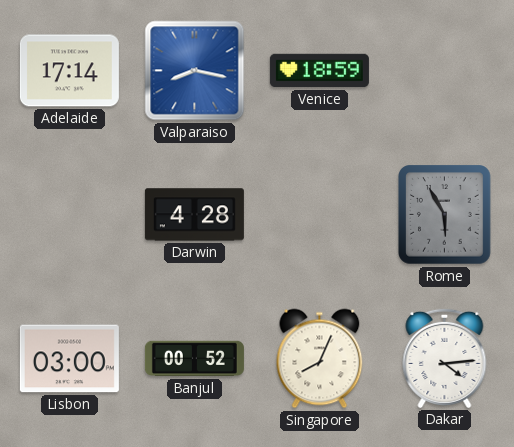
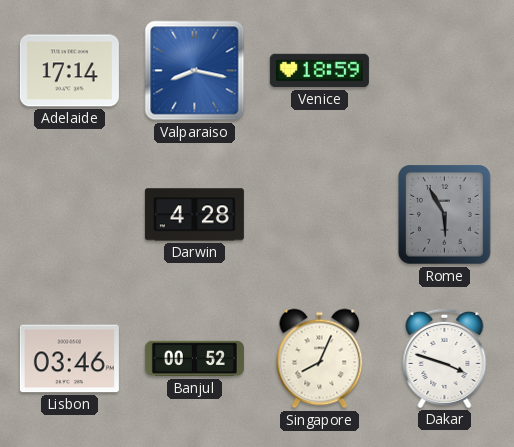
Lisbon: 03:00 -> 03:46 (69, 359)
Dakar: 4:14 -> 3:48 (445, 358)
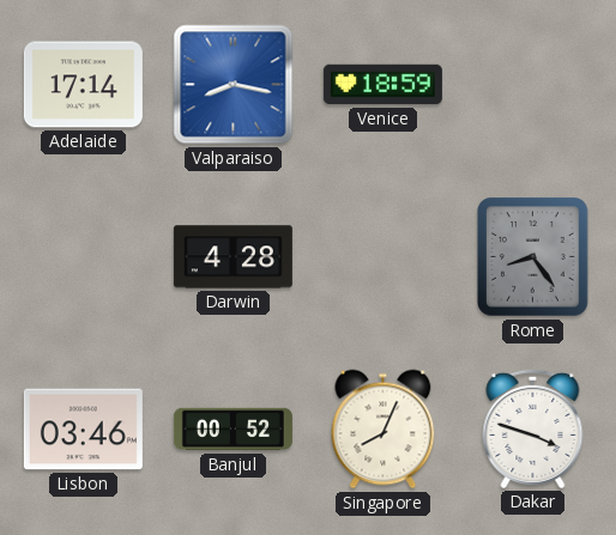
Rome: 5:55 -> 8:24 (533, 257)
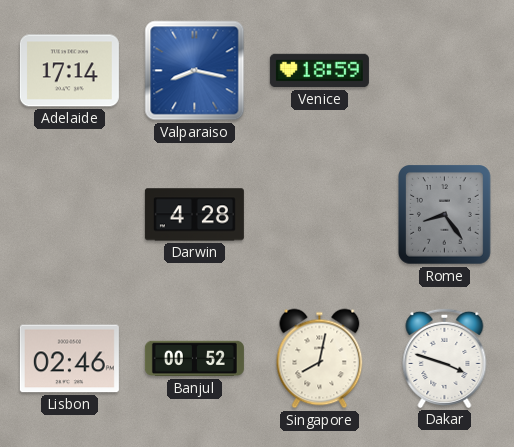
Lisbon: 03:46 -> 02:46 (69, 359)
Singapore: 8:04 -> 8:02 (320, 359)
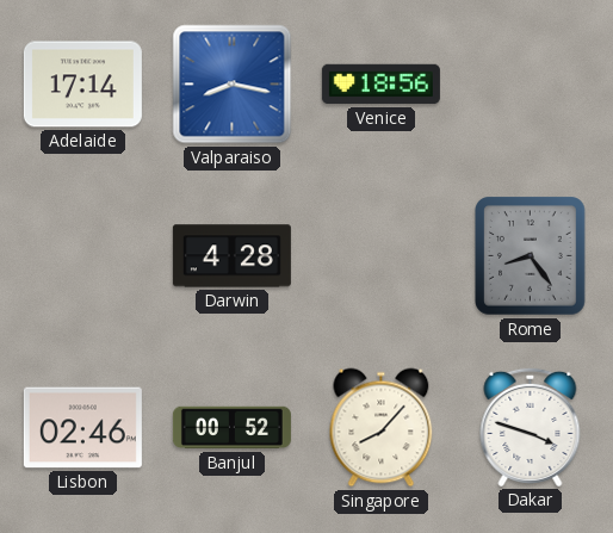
Venice: 18:59 -> 18:56 (380, 85)
Singapore: 8:02 -> 8:07 (382, 428)
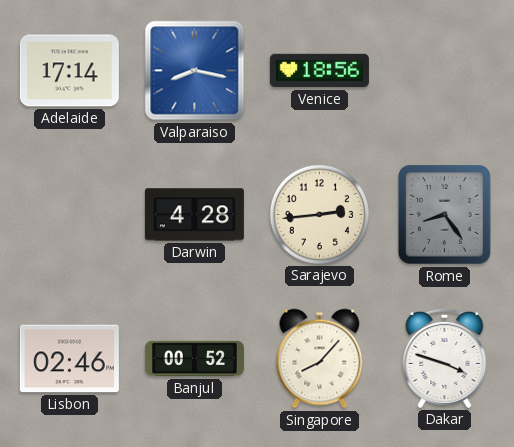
Sarajevo: none -> 2:44 (319, 214)
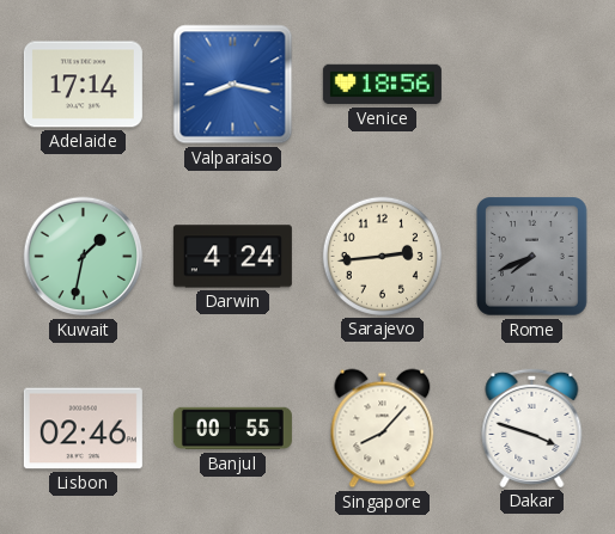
Kuwait: none -> 1:32 (84, 257)
Darwin: 4:28 -> 4:24 (232, 257)
Rome: 8:24 -> 7:41 (532, 257)
Banjul: 00:52 -> 00:55 (232, 429)
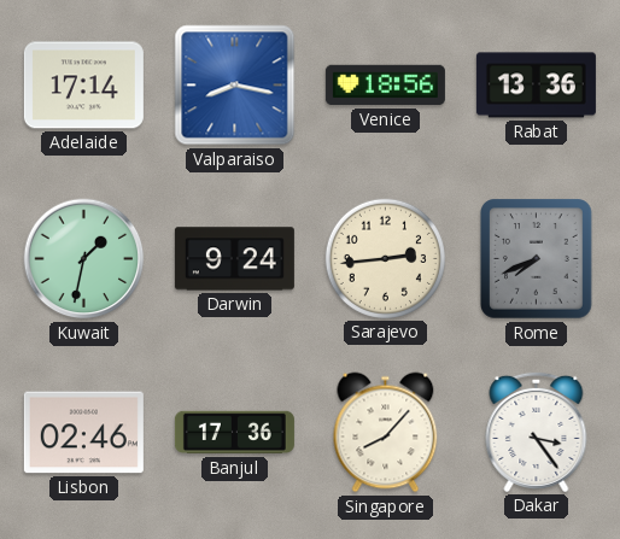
Rabat: none -> 13:36 (536, 86)
Darwin: 4:24 -> 9:24 (234, 259)
Banjul: 00:55 -> 17:36 (234, 433)
Dakar: 3:48 -> 3:24 (537, 432)
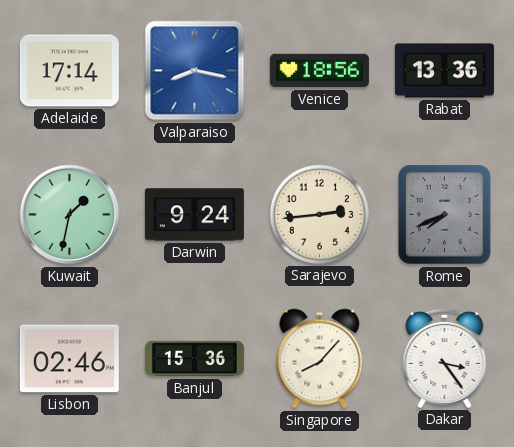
Banjul: 17:36 -> 15:36 (194, 359)
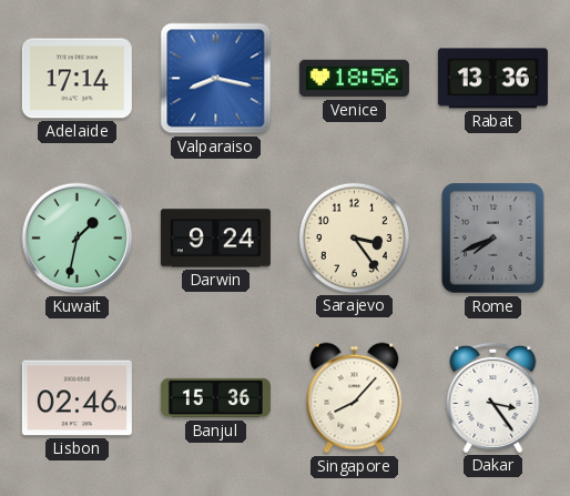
Sarajevo: 2:44 -> 3:24 (354, 237)
